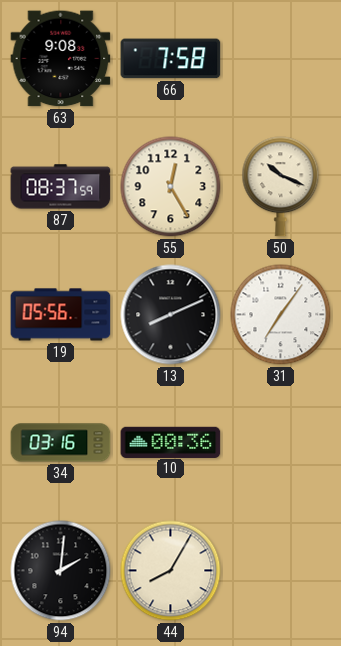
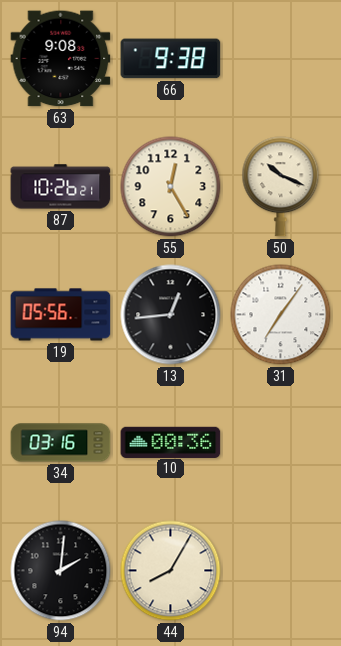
66: 7:58 -> 9:38 (171, 59)
87: 08:37 -> 10:26 (61, 187)
13: 8:11 -> 12:44 (171, 315)
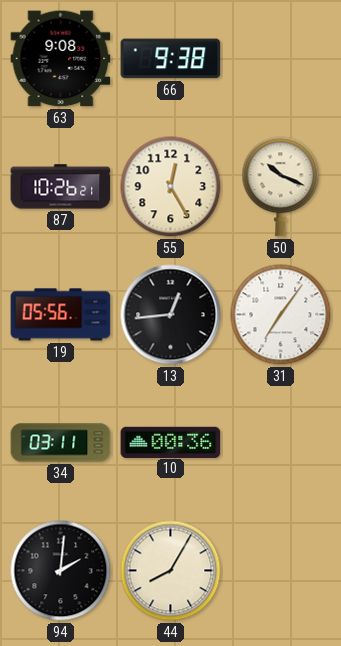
34: 03:16 -> 03:11 (61, 443)
